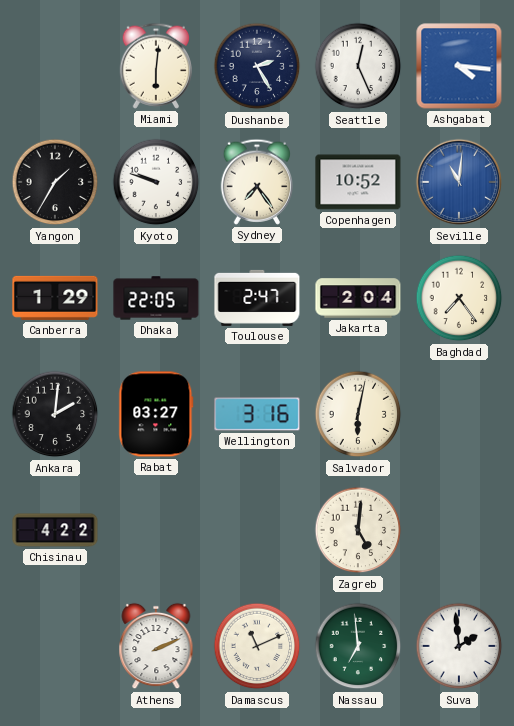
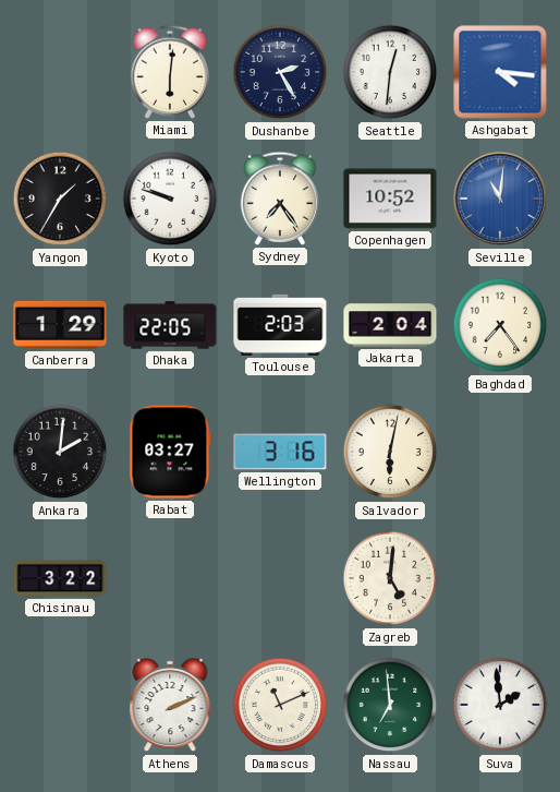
Seattle: 12:26 -> 12:31 (390, 72)
Toulouse: 2:47 -> 2:03 (280, 325)
Chisinau: 4:22 -> 3:22 (60, 578)
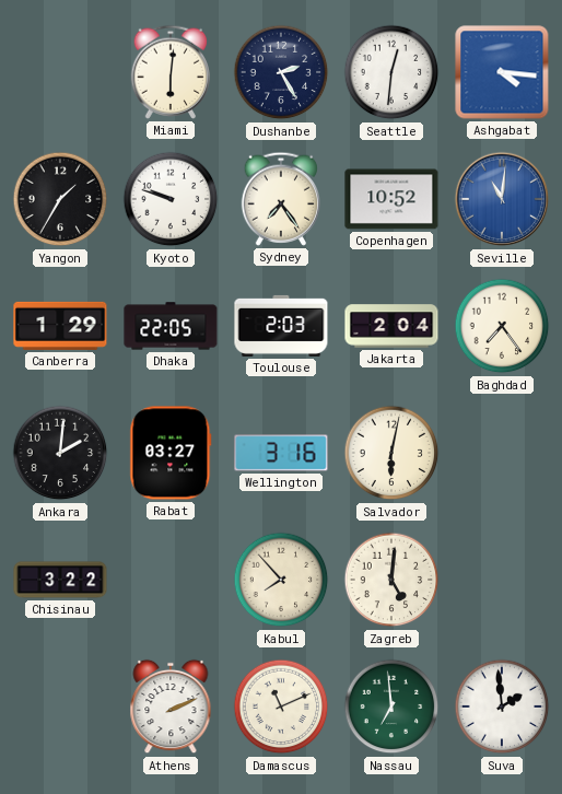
Kabul: none -> 7:53 (281, 580)
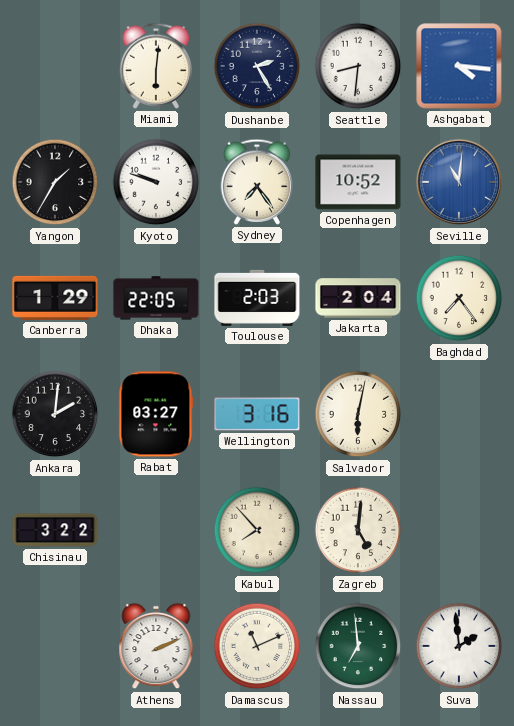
Seattle: 12:31 -> 8:31 (358, 66)
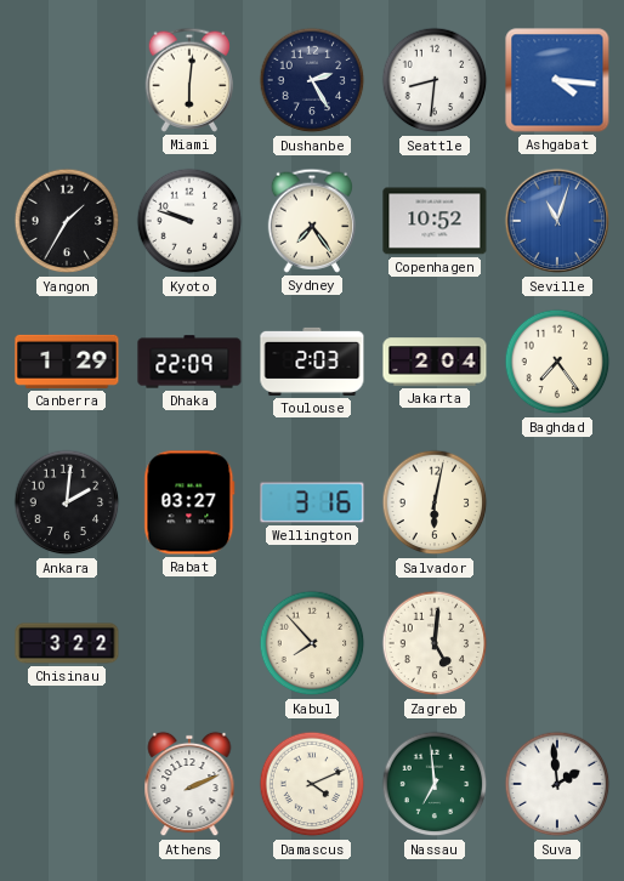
Seville: 11:01 -> 11:03 (557, 221)
Dhaka: 22:05 -> 22:09 (189, 362)
Damascus: 11:11 -> 4:11 (312, 784)
